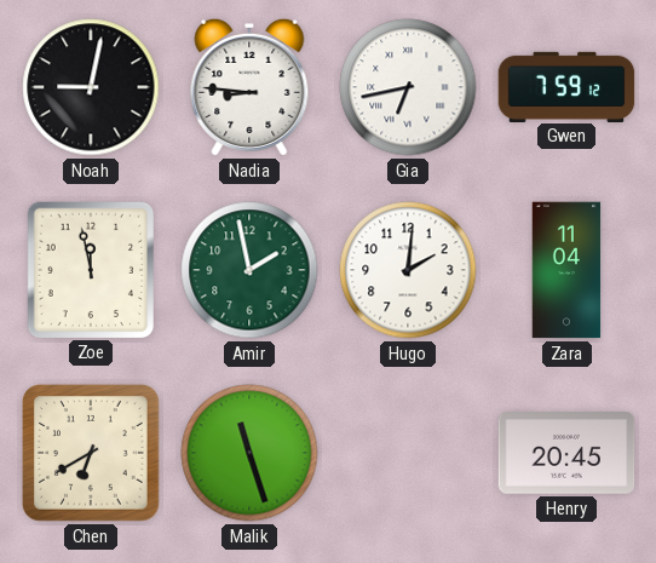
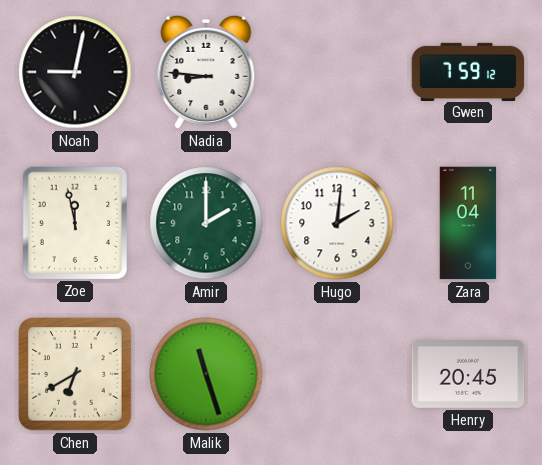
Gia: 6:43 -> none (408, 87)
Amir: 1:58 -> 2:00 (206, 223)
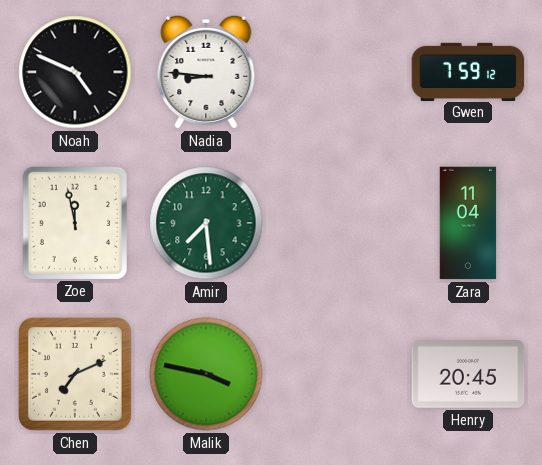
Noah: 9:02 -> 4:49 (75, 72)
Amir: 2:00 -> 7:29 (206, 223)
Hugo: 2:01 -> none (337, 223)
Chen: 6:40 -> 7:11 (75, 374)
Malik: 11:27 -> 3:47 (206, 374)
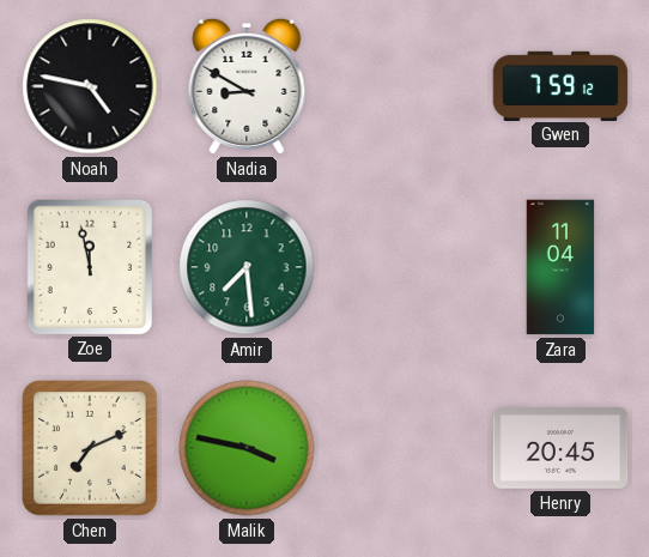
Noah: 4:49 -> 4:47 (90, 86)
Nadia: 8:46 -> 8:50 (247, 86)
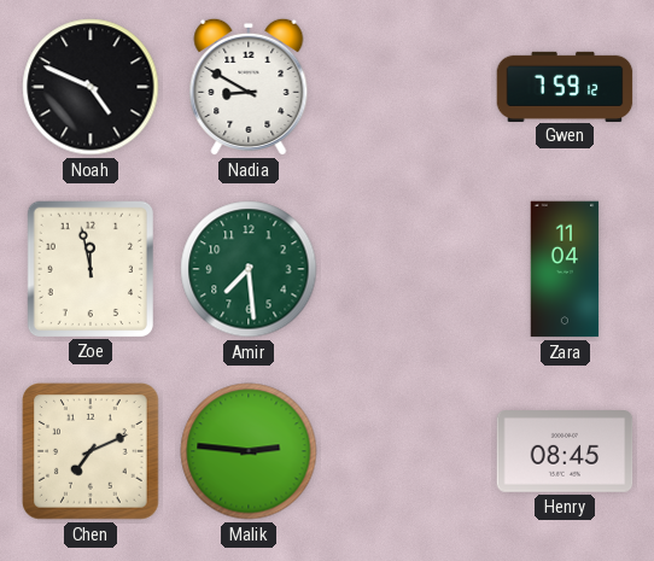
Noah: 4:47 -> 4:49 (90, 87)
Malik: 3:47 -> 2:46 (249, 451)
Henry: 20:45 -> 08:45 (565, 452)
